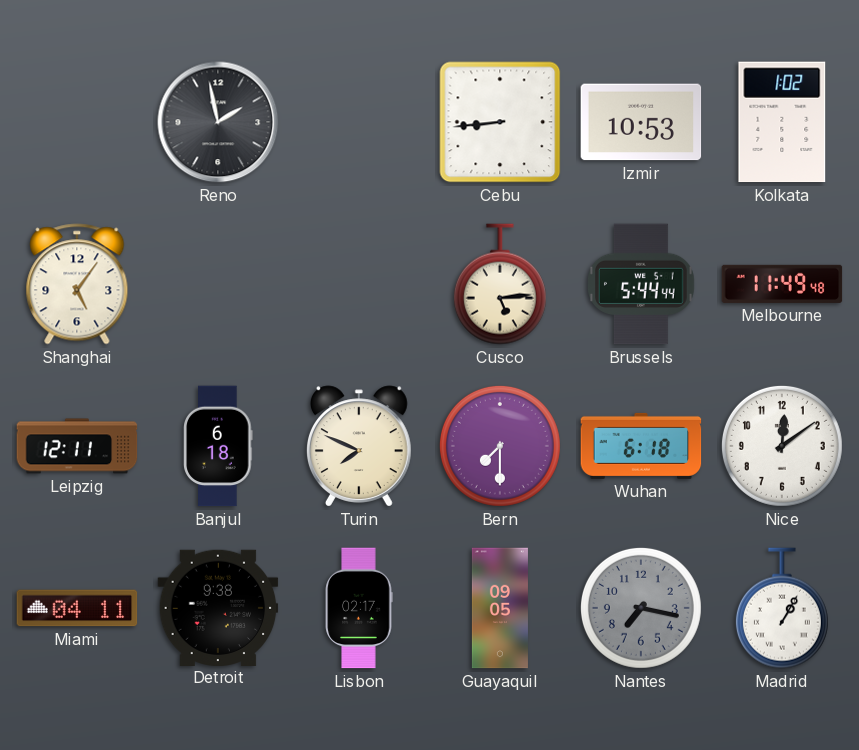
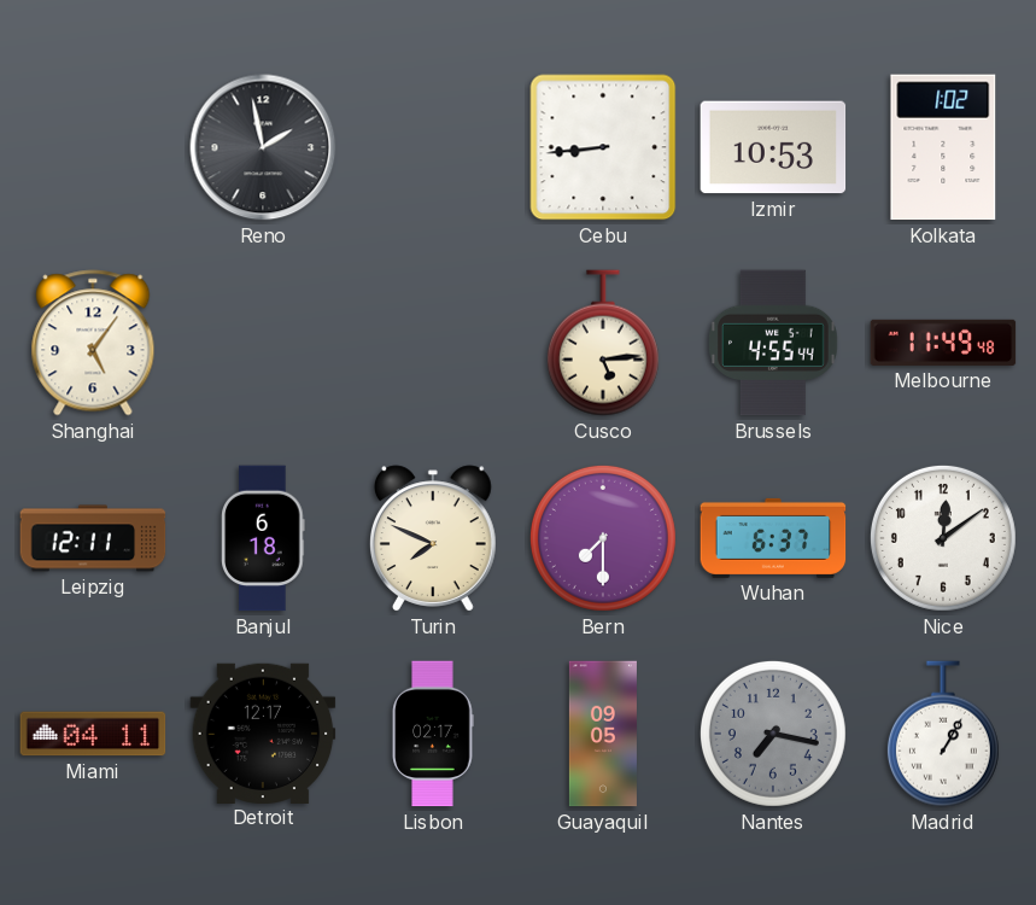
Brussels: 5:44 -> 4:55 (774, 343)
Wuhan: 6:18 -> 6:37 (773, 538)
Detroit: 9:38 -> 12:17 (263, 732)
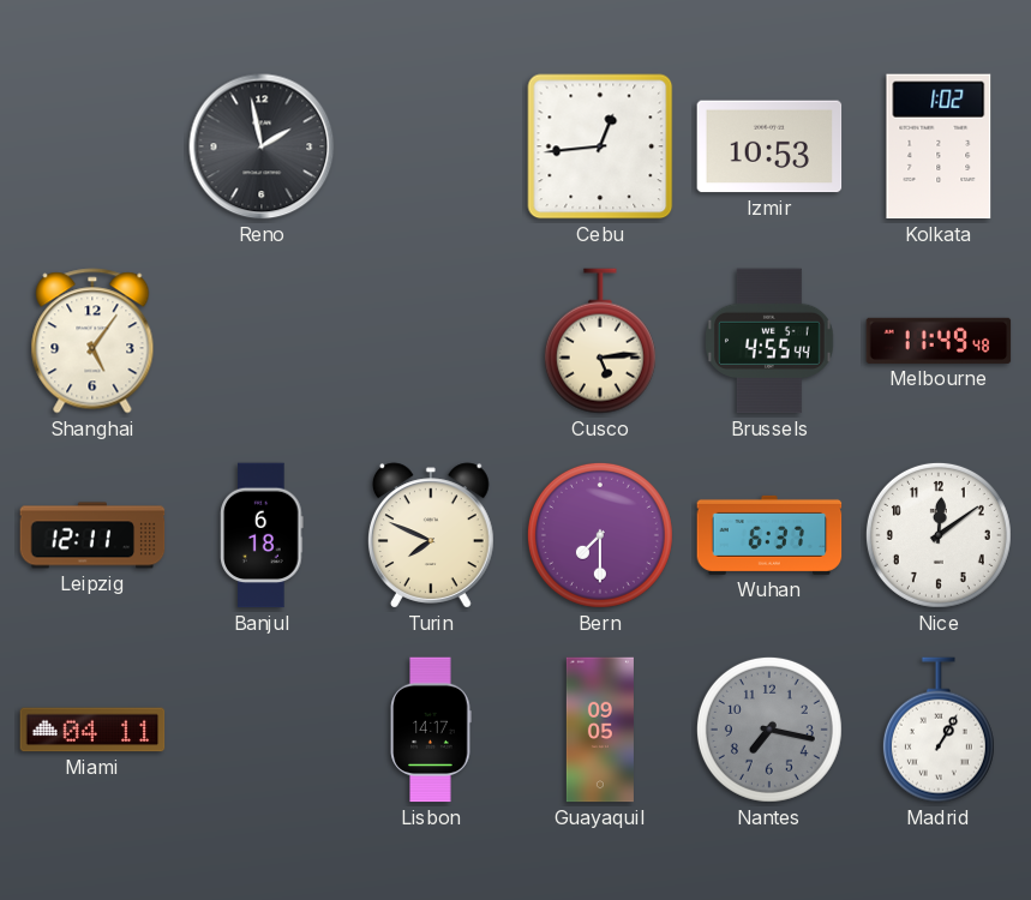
Cebu: 8:44 -> 12:44 (600, 146)
Detroit: 12:17 -> none (263, 732)
Lisbon: 02:17 -> 14:17 (431, 730)
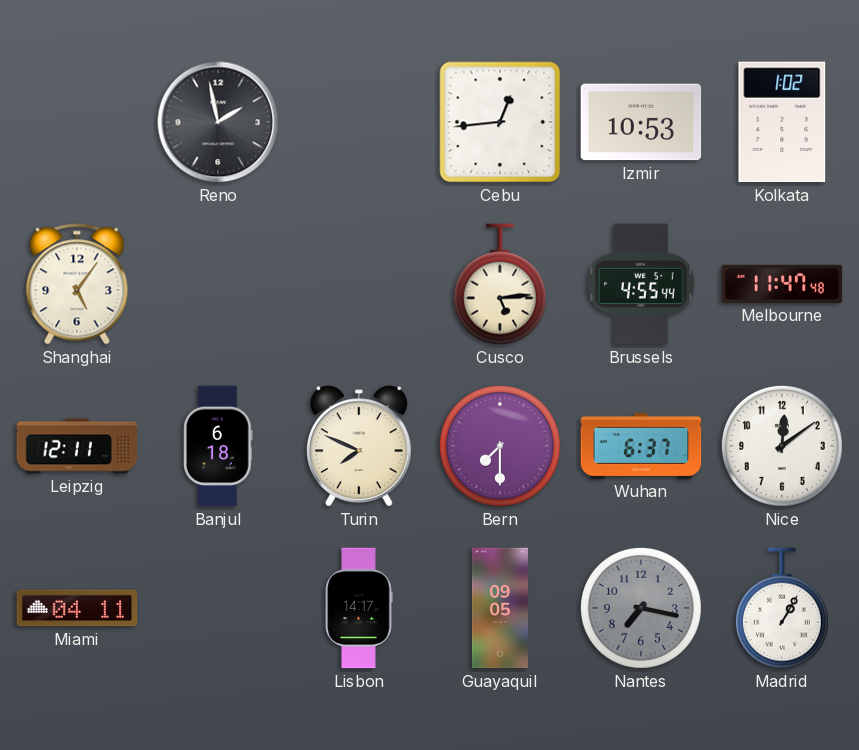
Melbourne: 11:49 -> 11:47 (782, 284)
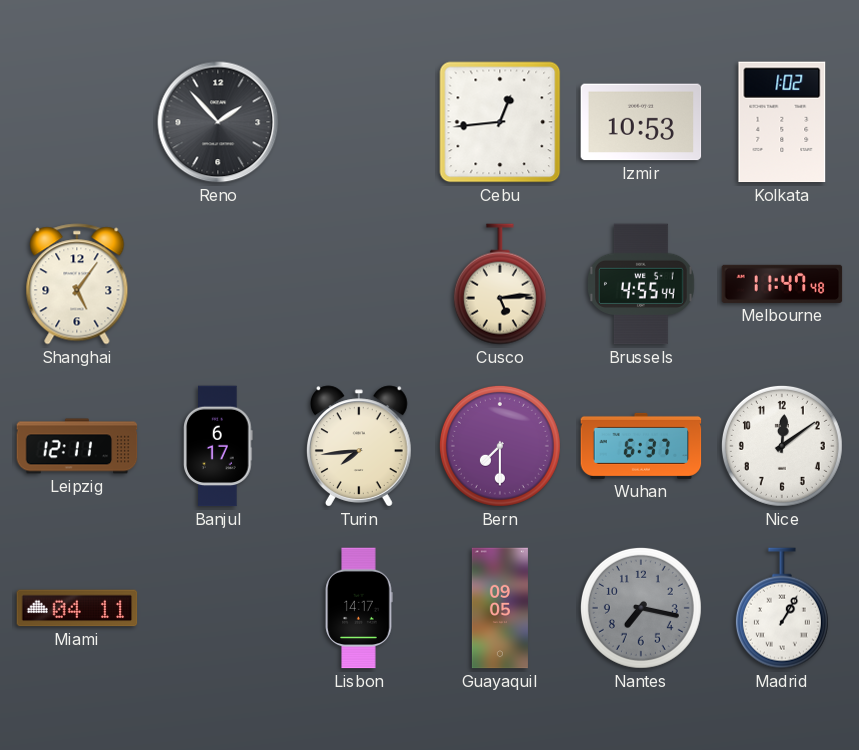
Reno: 1:58 -> 1:53 (218, 122)
Banjul: 6:18 -> 6:17 (218, 446)
Turin: 7:49 -> 7:44 (359, 446)
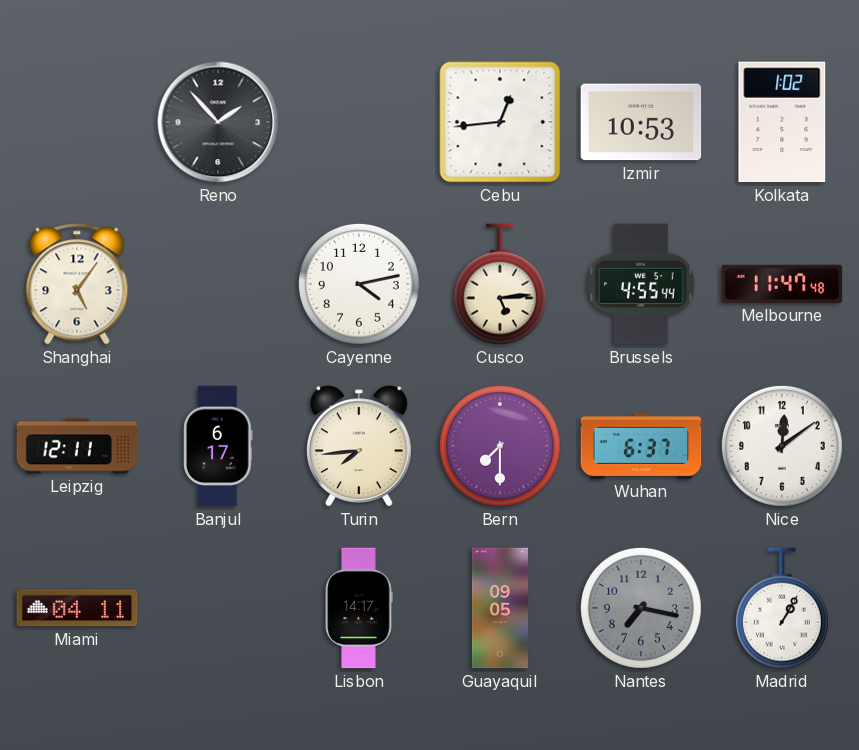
Cayenne: none -> 4:13 (359, 284)
